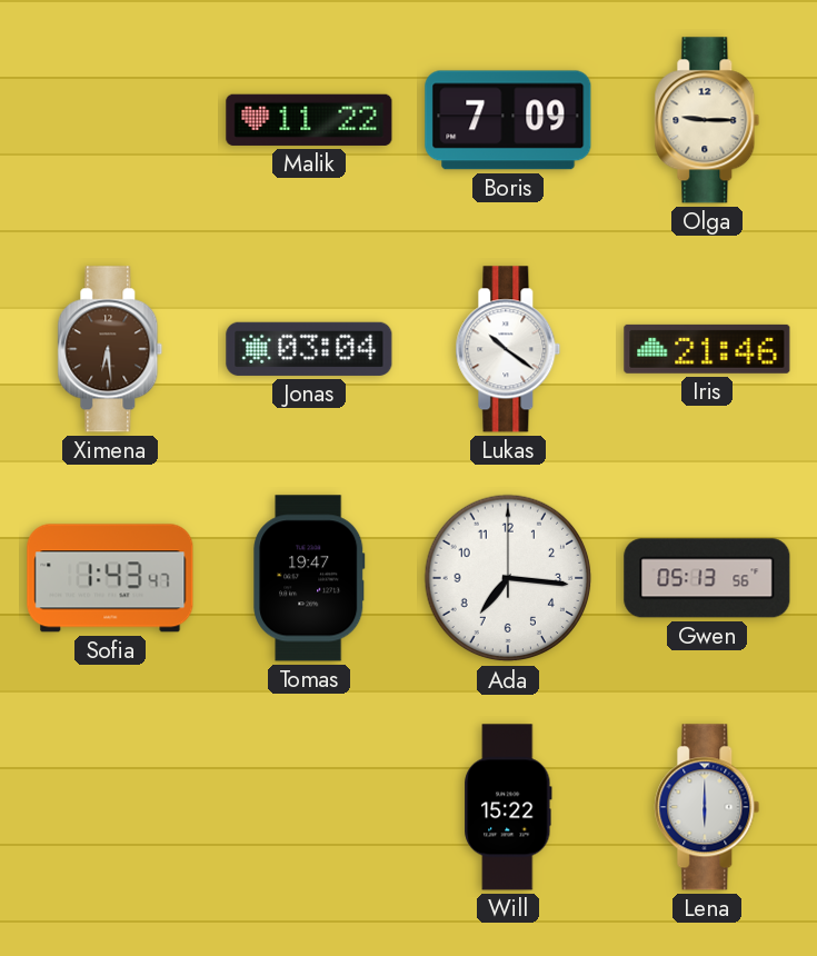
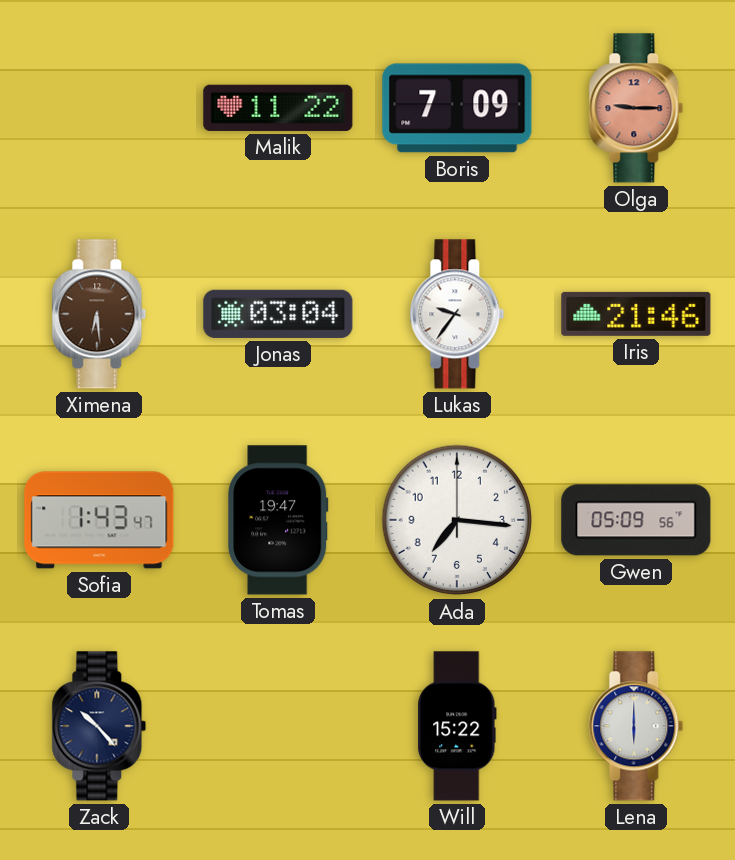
Olga dial: cream -> salmon (636, 108)
Lukas: 10:21 -> 9:36 (457, 314)
Gwen: 05:13 -> 05:09 (636, 520)
Zack: none -> 10:23 (99, 726)
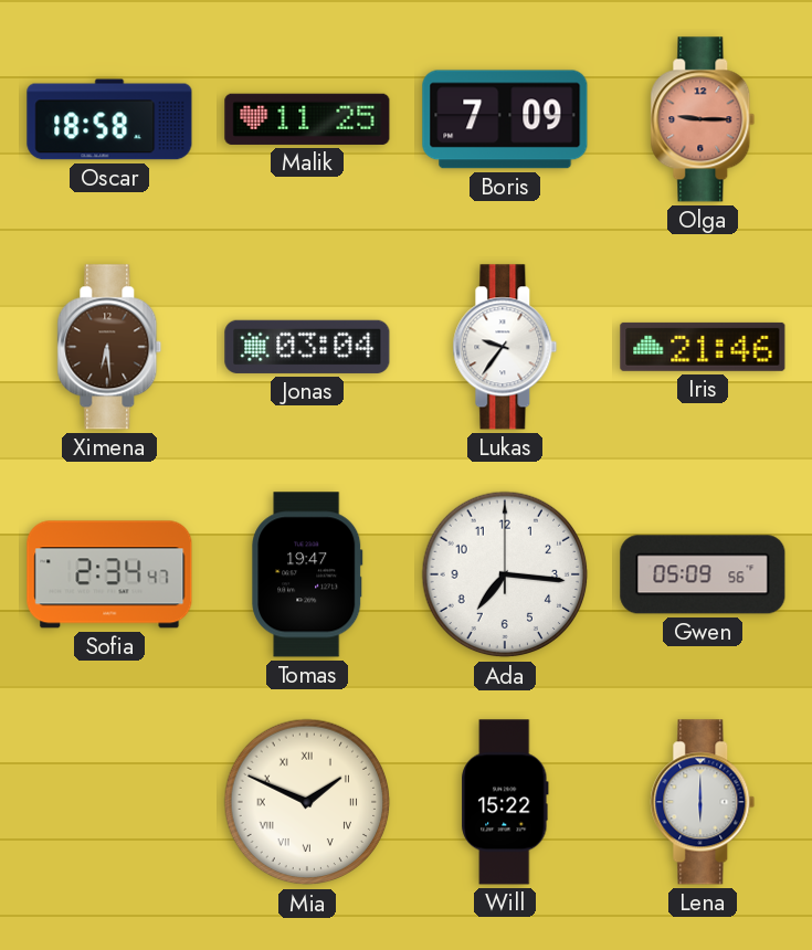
Oscar: none -> 18:58 (109, 119)
Malik: 11:22 -> 11:25 (307, 119)
Sofia: 1:43 -> 2:34 (109, 574)
Zack: 10:23 -> none (99, 726)
Mia: none -> 1:49 (307, 802)
